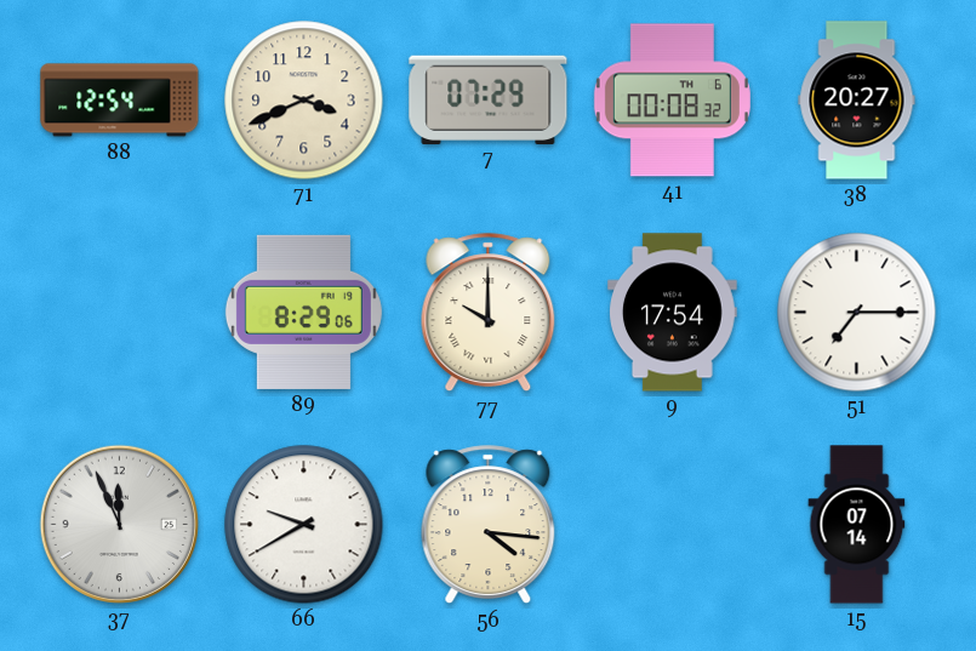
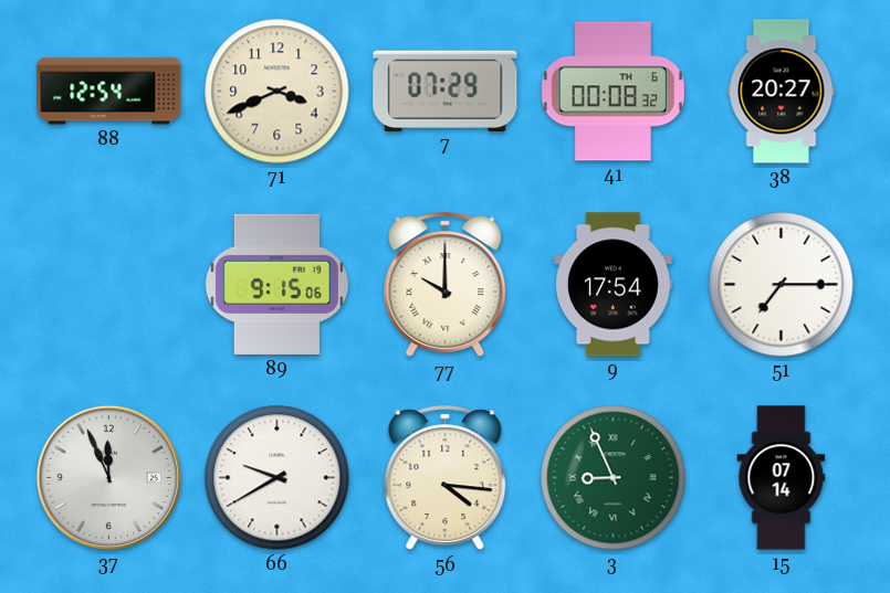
89: 8:29 -> 9:15 (276, 284)
3: none -> 8:56 (614, 478)
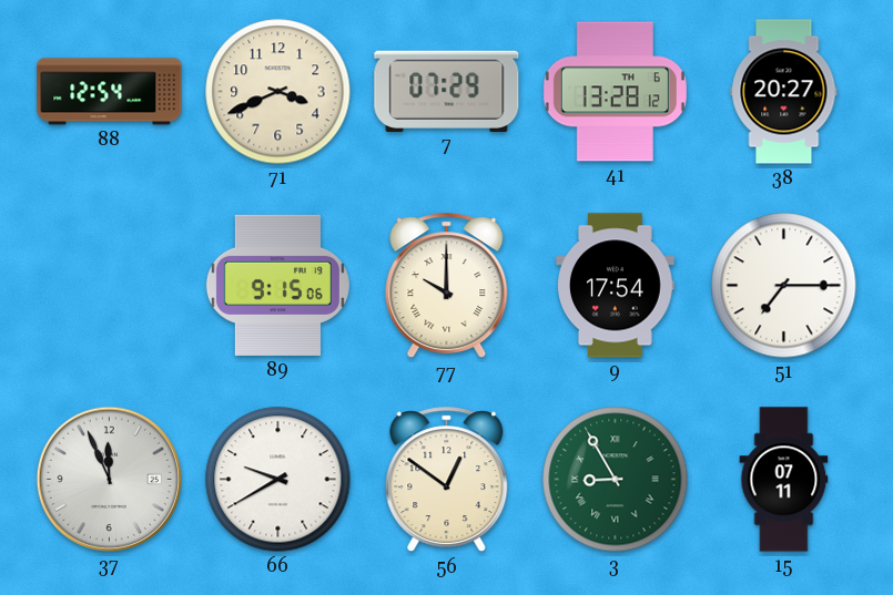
41: 00:08 -> 13:28 (615, 92)
56: 4:16 -> 12:51 (447, 480)
3: 8:56 -> 8:55 (616, 480)
15: 07:14 -> 07:11 (784, 480)
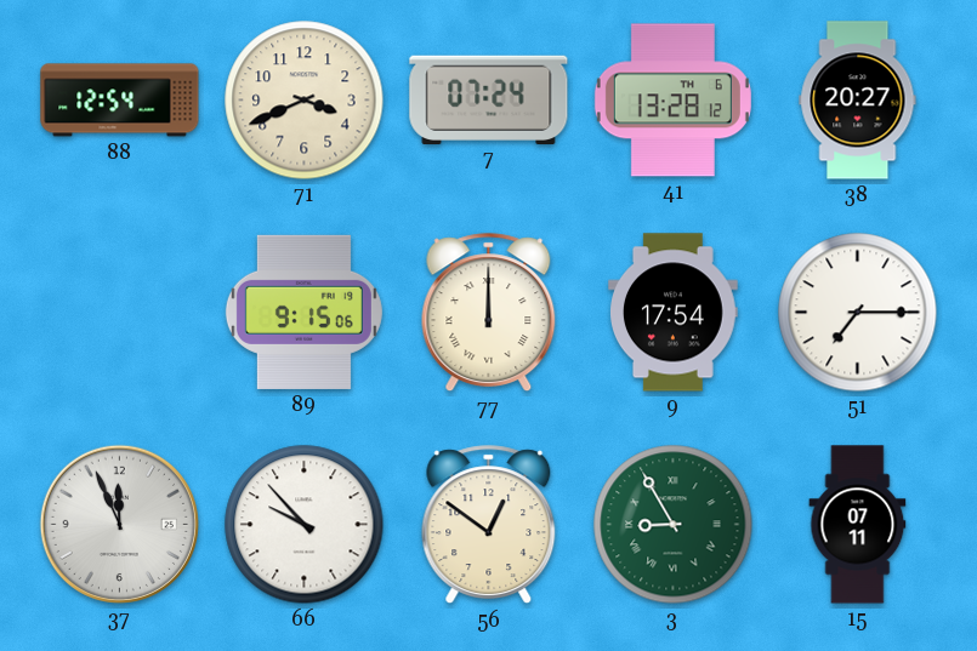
7: 07:29 -> 07:24 (489, 99)
77: 10:00 -> 12:00 (489, 313)
66: 9:40 -> 9:53 (305, 525)
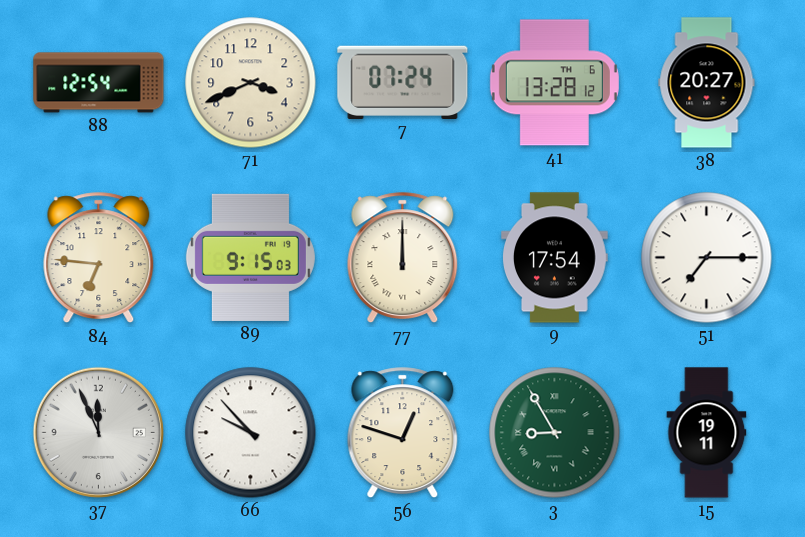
84: none -> 6:46 (99, 258)
89: 9:15:06 -> 9:15:03 (250, 257)
56: 12:51 -> 12:48 (403, 433)
15: 07:11 -> 19:11 (707, 433)
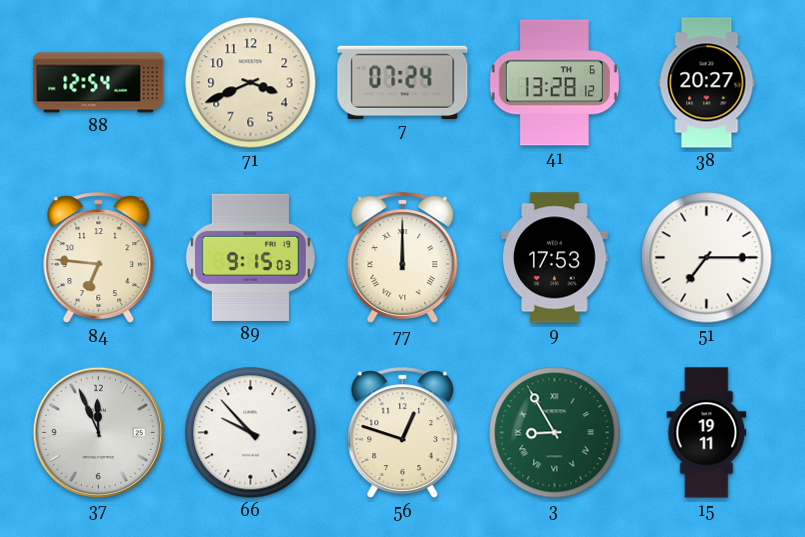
9: 17:54 -> 17:53 (555, 258)
